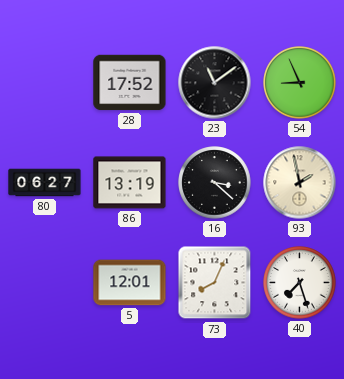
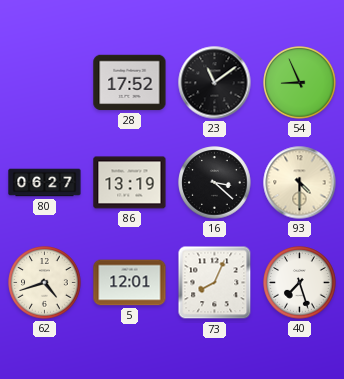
93: 1:58 -> 4:30 (300, 183)
62: none -> 4:42 (45, 283)
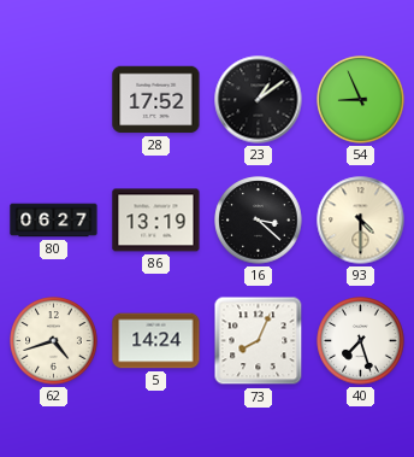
23: 11:09 -> 1:09 (259, 100)
5: 12:01 -> 14:24 (156, 341)
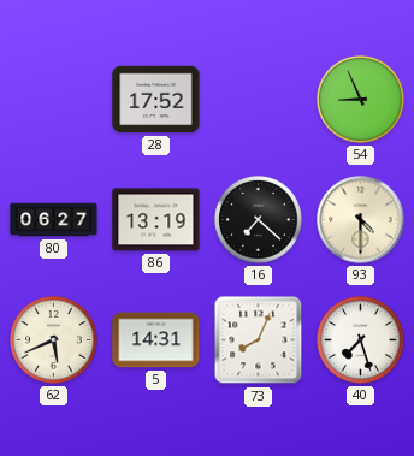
23: 1:09 -> none (259, 100)
16: 3:22 -> 7:22 (259, 220)
62: 4:42 -> 5:41 (54, 340)
5: 14:24 -> 14:31 (156, 340)
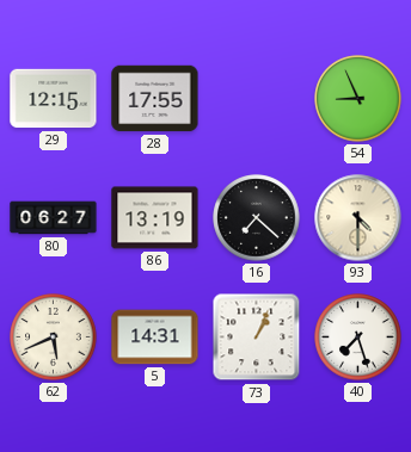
29: none -> 12:15 (54, 99)
28: 17:52 -> 17:55 (155, 99)
73: 8:04 -> 1:04 (257, 338)
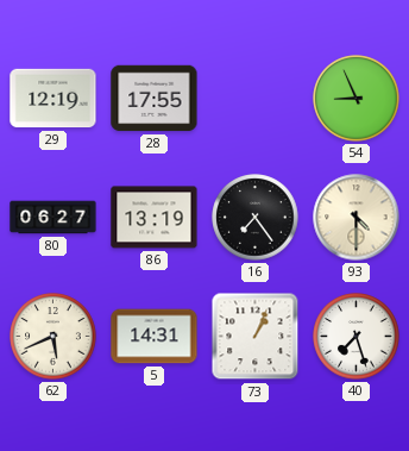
29: 12:15 -> 12:19 (54, 99)
16: 7:22 -> 7:24 (256, 218)
